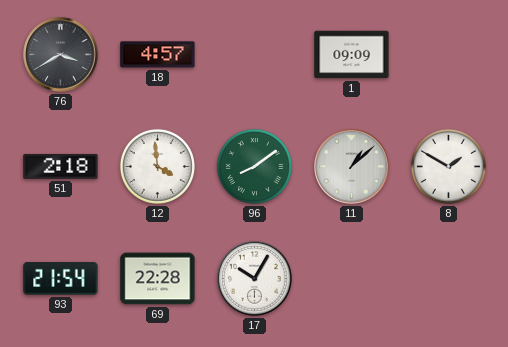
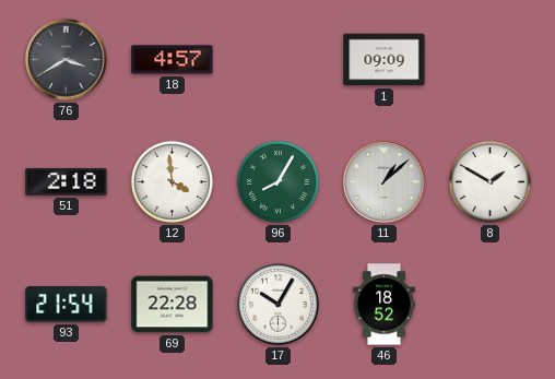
96: 8:09 -> 8:05 (277, 181)
46: none -> 18:52 (385, 305)
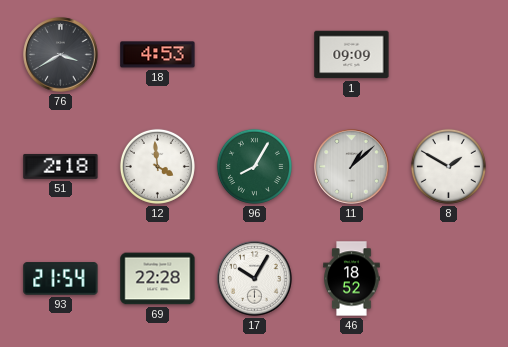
18: 4:57 -> 4:53 (158, 55)
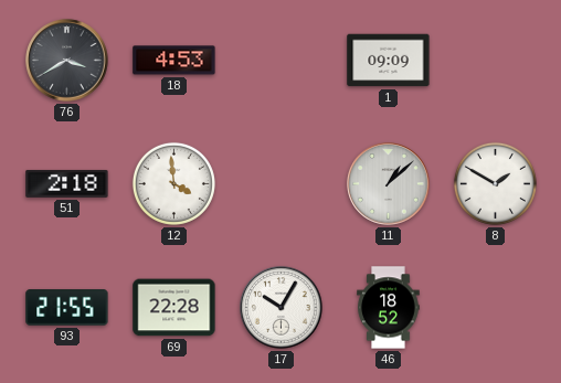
96: 8:05 -> none (254, 166)
93: 21:54 -> 21:55 (67, 308)
